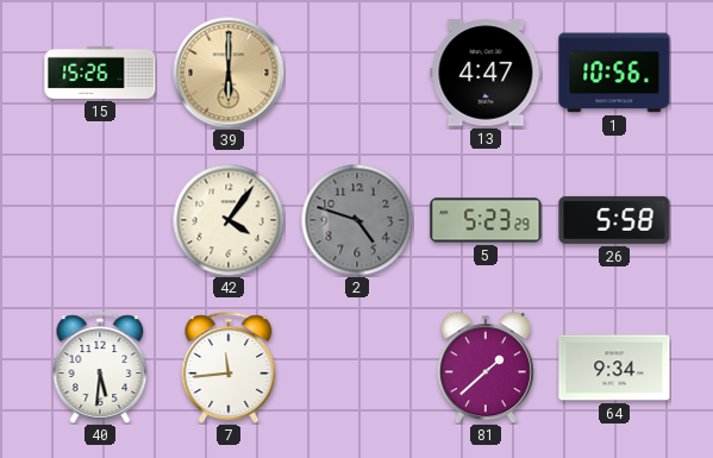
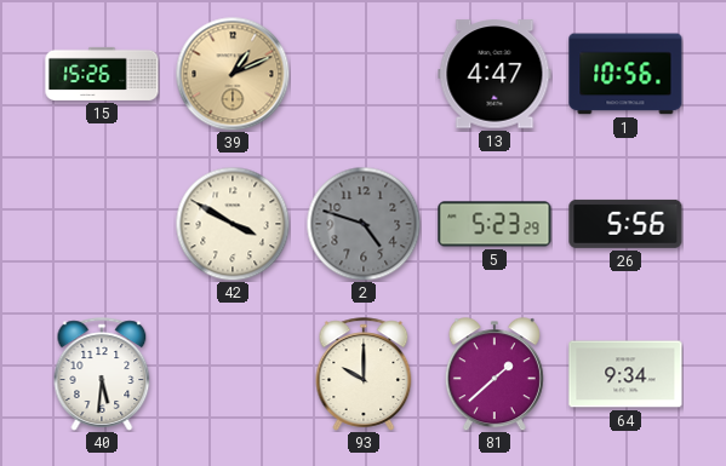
39: 6:00 -> 1:11 (233, 74)
42: 4:06 -> 3:50 (233, 224)
26: 5:58 -> 5:56 (625, 224)
7: 11:44 -> none (229, 368)
93: none -> 10:00 (364, 374)
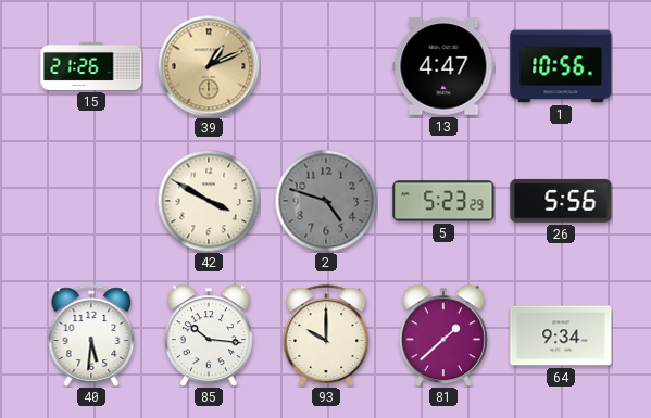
15: 15:26 -> 21:26 (91, 66)
85: none -> 10:16 (209, 335)
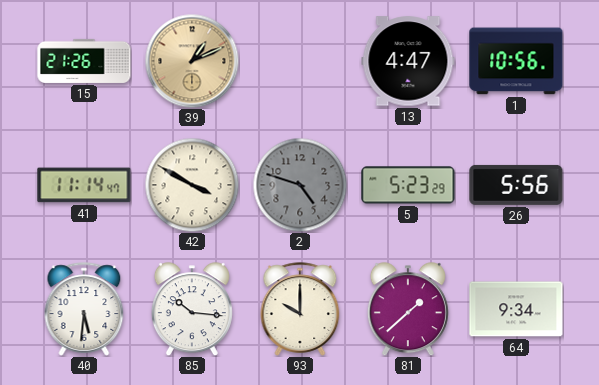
41: none -> 11:14 (84, 185)
